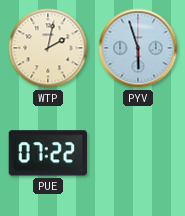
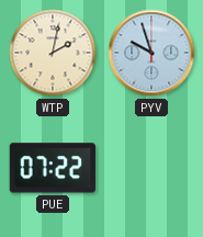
PYV: 5:57 -> 9:57 (151, 53)
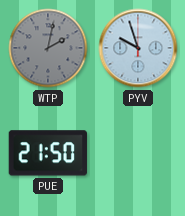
WTP dial: cream -> grey (48, 48)
PUE: 07:22 -> 21:50 (48, 153)
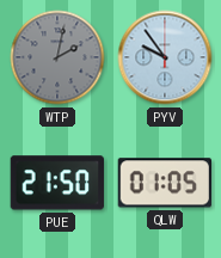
PYV: 9:57 -> 9:54 (165, 57)
QLW: none -> 01:05 (164, 183)
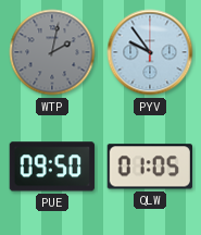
PUE: 21:50 -> 09:50 (52, 166)
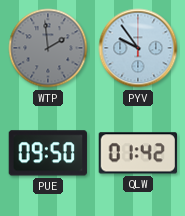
WTP: 2:02 -> 1:59 (48, 48)
QLW: 01:05 -> 01:42 (137, 153)
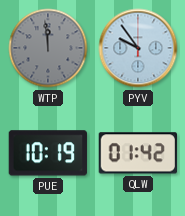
WTP: 1:59 -> 11:59 (48, 48)
PUE: 09:50 -> 10:19 (48, 153)
